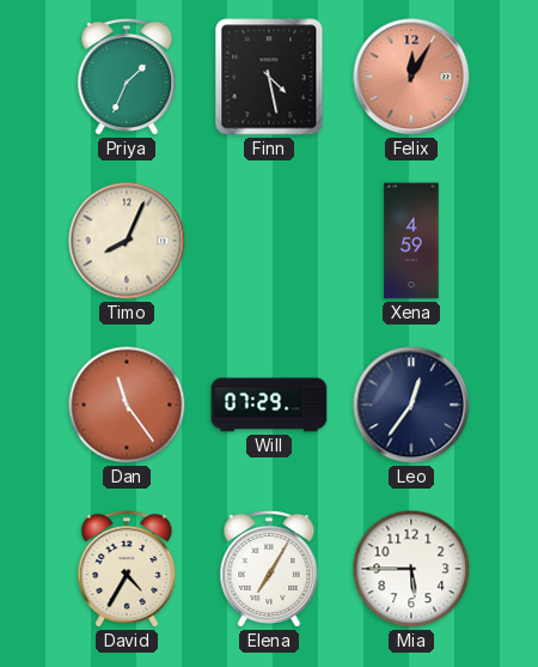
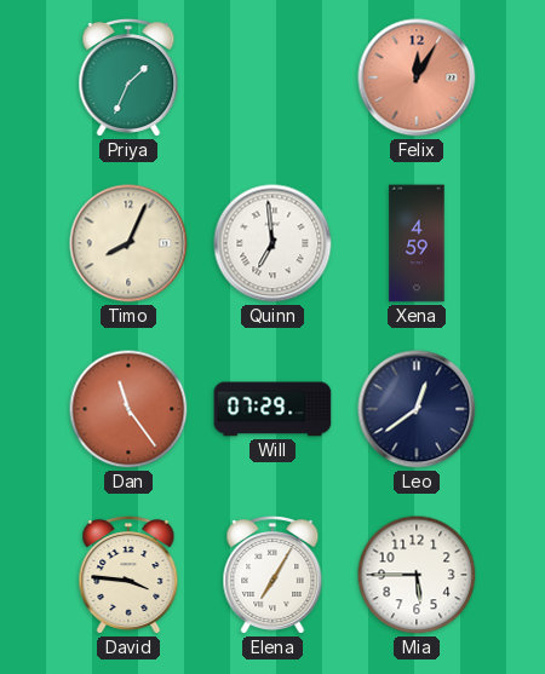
Finn: 4:28 -> none (269, 77)
Quinn: none -> 6:59 (272, 243)
Leo: 12:36 -> 12:39 (417, 409)
David: 4:35 -> 3:46 (128, 575)
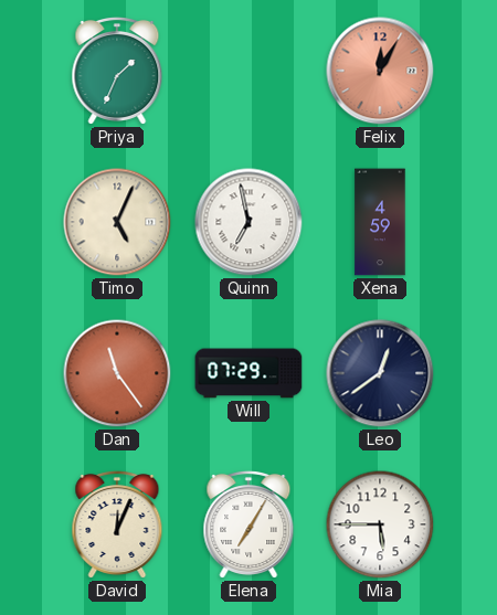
Timo: 8:04 -> 5:04 (117, 222)
Quinn: 6:59 -> 6:58 (248, 222)
David: 3:46 -> 12:04 (117, 524)
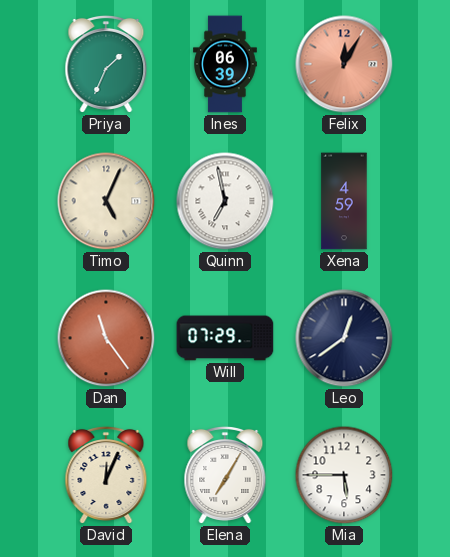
Ines: none -> 06:39 (226, 64)
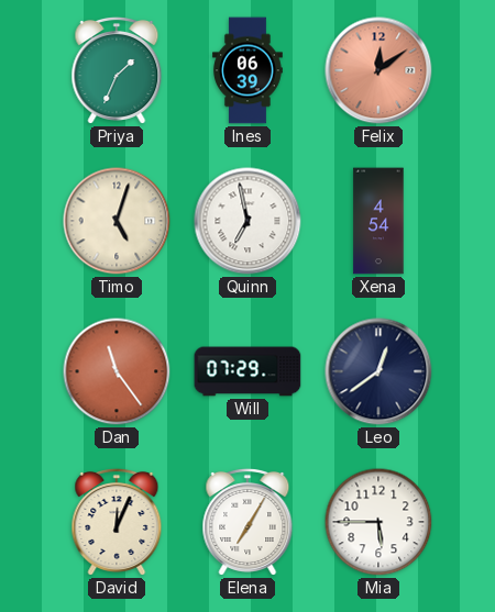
Felix: 12:05 -> 12:09 (378, 70)
Timo: 5:04 -> 5:03 (117, 221)
Xena: 4:59 -> 4:54 (378, 221)
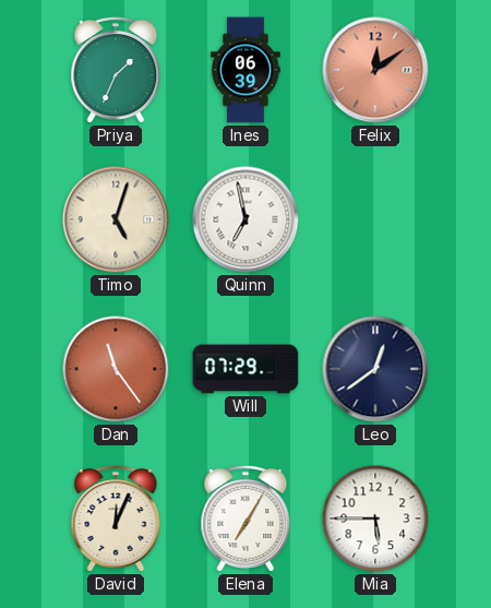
Xena: 4:54 -> none (378, 221)
